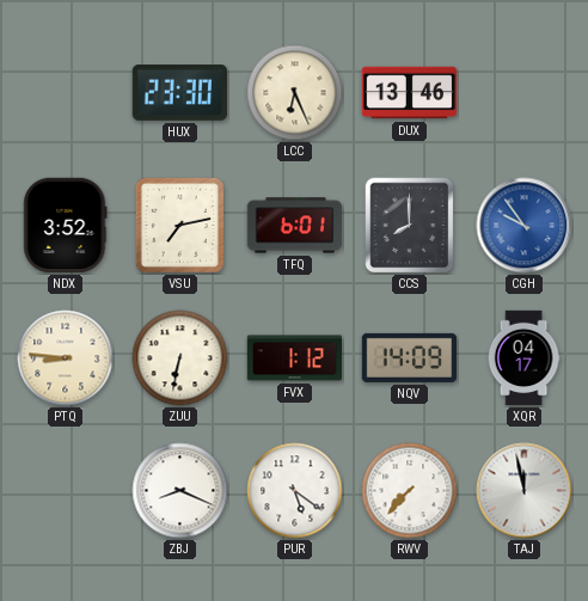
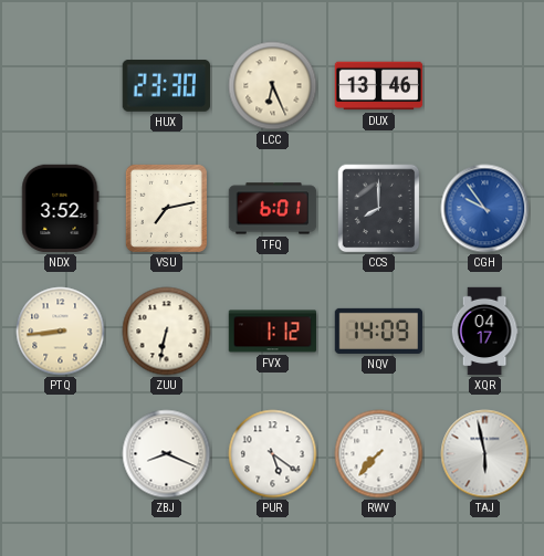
PTQ: 8:46 -> 8:44 (61, 332)
TAJ: 11:58 -> 5:58 (485, 454)
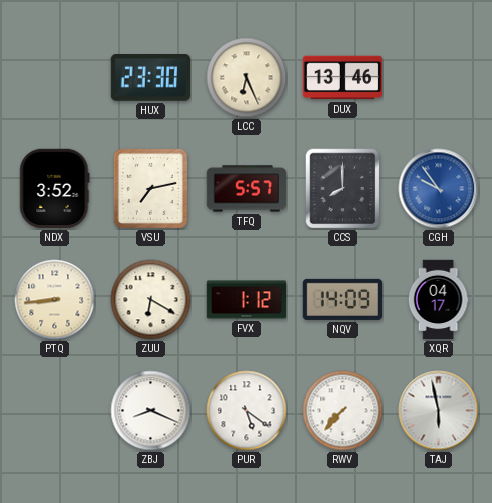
TFQ: 6:01 -> 5:57 (247, 189)
ZUU: 6:32 -> 6:20 (151, 300)
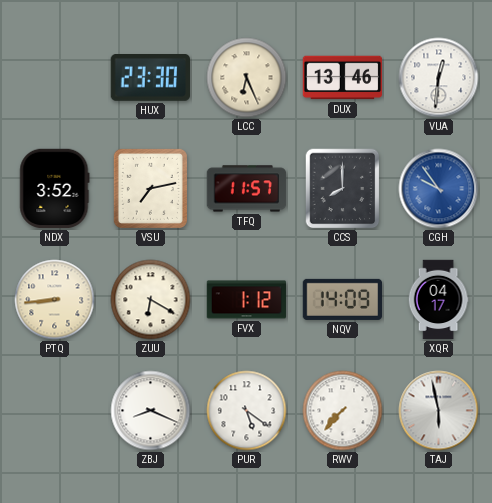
VUA: none -> 12:31 (439, 78)
TFQ: 5:57 -> 11:57 (247, 189)
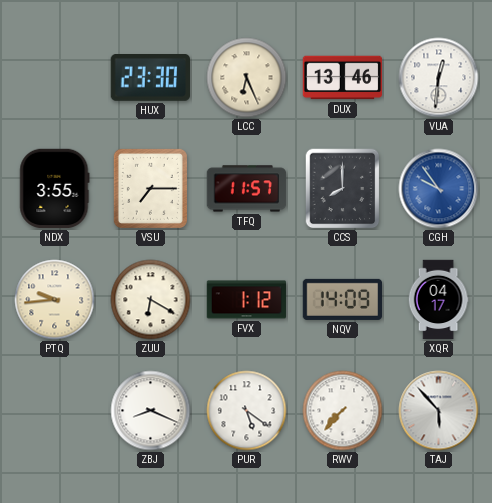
NDX: 3:52 -> 3:55 (55, 189)
VSU: 7:13 -> 7:15 (150, 188)
PTQ: 8:44 -> 9:44 (55, 300)
TAJ: 5:58 -> 5:53 (439, 411)
